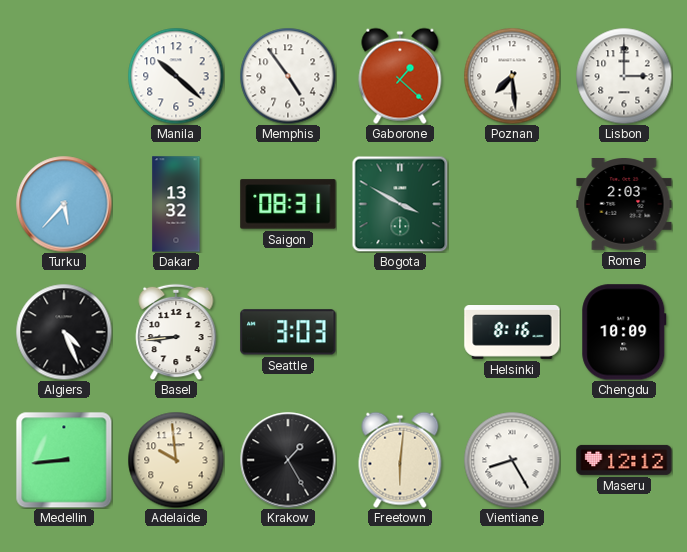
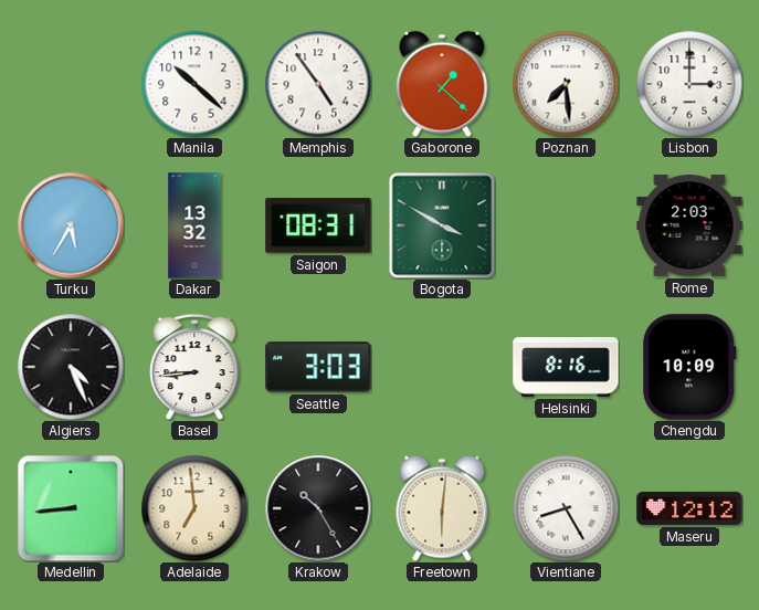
Turku: 5:37 -> 5:35 (71, 225)
Adelaide: 9:59 -> 6:59 (194, 508)
Krakow: 1:25 -> 10:25 (318, 508)
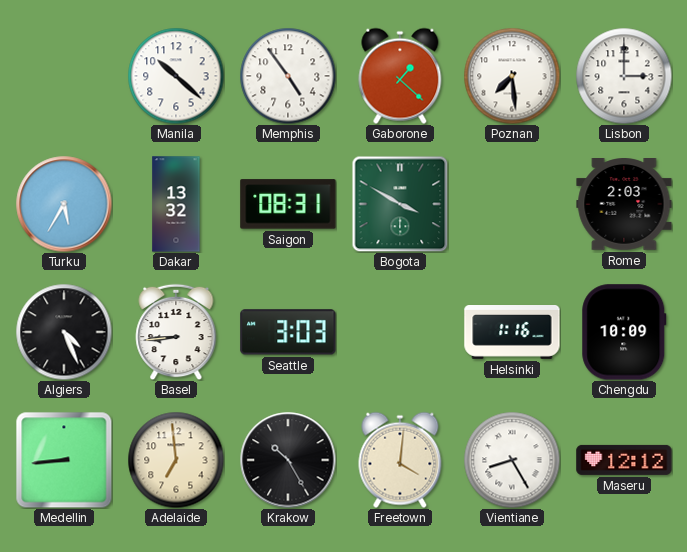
Helsinki: 8:16 -> 1:16 (512, 333)
Freetown: 6:01 -> 4:01 (400, 460)
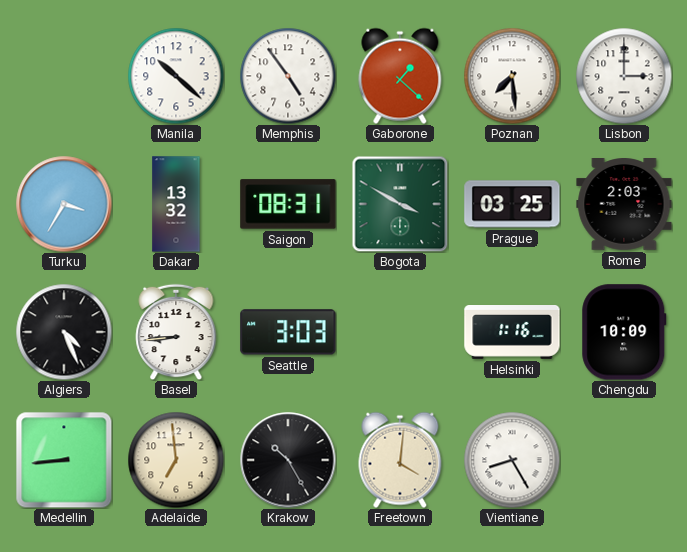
Turku: 5:35 -> 3:35 (64, 204)
Prague: none -> 03:25 (512, 204)
Maseru: 12:12 -> none (624, 460)
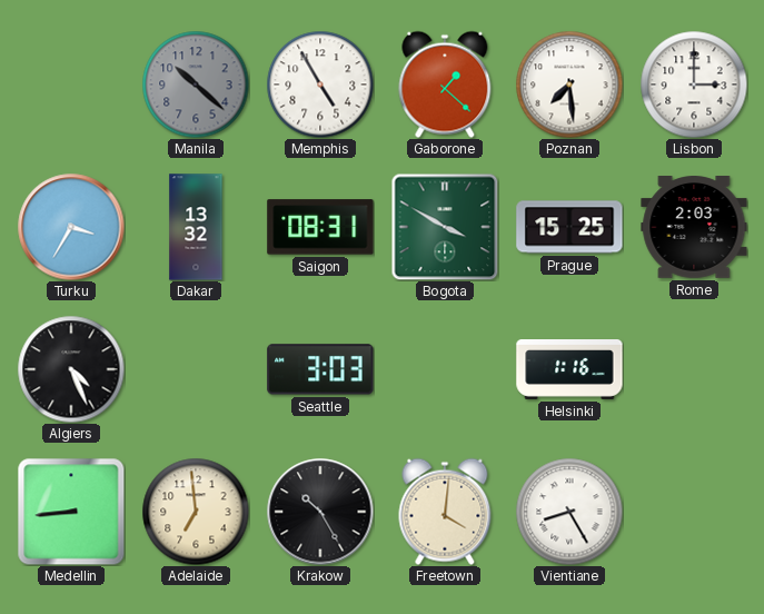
Manila dial: white -> grey (196, 85)
Memphis: 4:54 -> 4:55 (320, 85)
Prague: 03:25 -> 15:25 (569, 227)
Basel: 8:44 -> none (176, 332)
Chengdu: 10:09 -> none (624, 332)
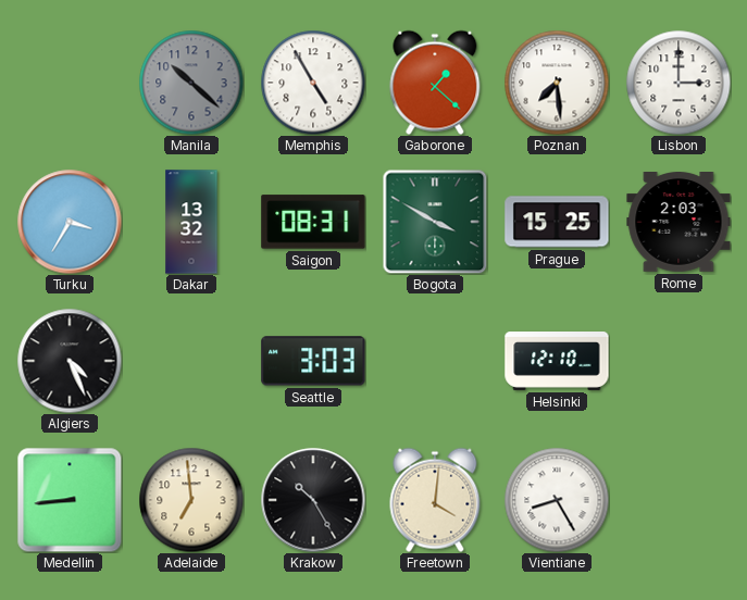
Helsinki: 1:16 -> 12:10 (557, 362)
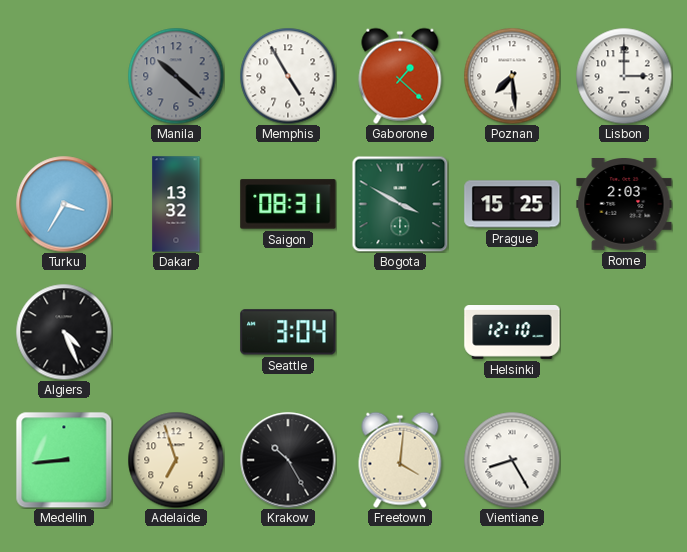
Seattle: 3:03 -> 3:04 (288, 332)
Adelaide: 6:59 -> 6:57 (176, 460)
